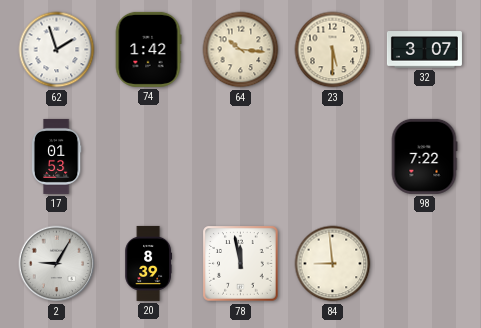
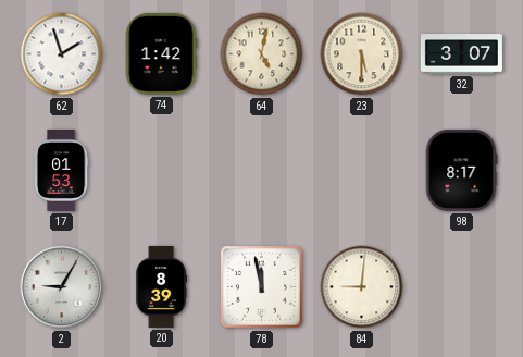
64: 10:16 -> 5:02 (262, 54)
98: 7:22 -> 8:17 (461, 170)
84: 8:59 -> 9:01 (362, 287)
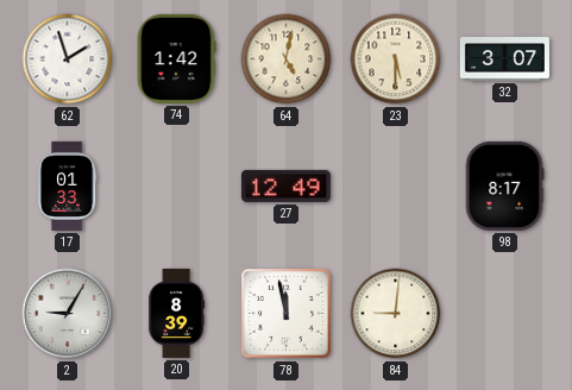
17: 01:53 -> 01:33 (67, 185)
27: none -> 12:49 (285, 185)
